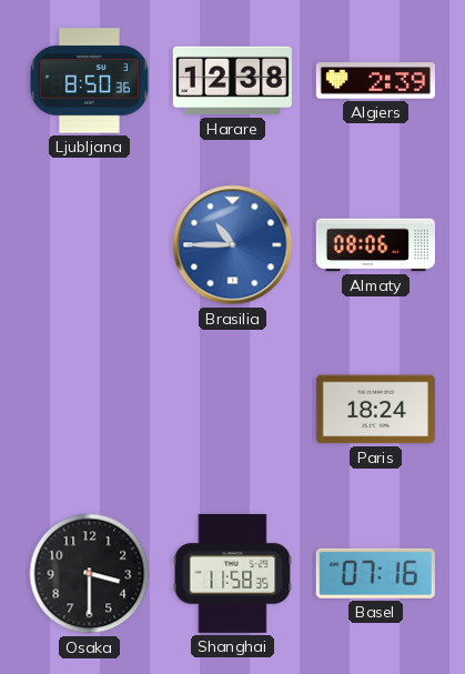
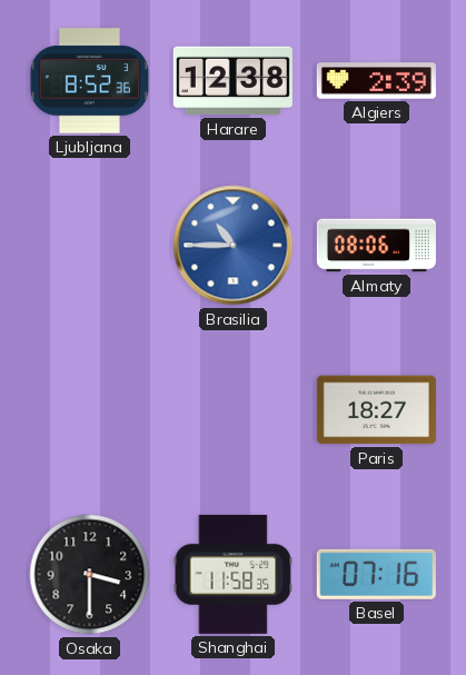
Ljubljana: 8:50 -> 8:52 (89, 81)
Paris: 18:24 -> 18:27 (376, 410)
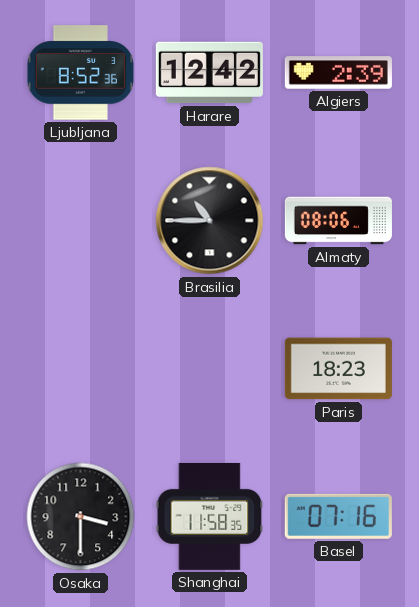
Harare: 12:38 -> 12:42 (209, 73)
Brasilia dial: blue -> black (210, 221)
Paris: 18:27 -> 18:23 (338, 369)
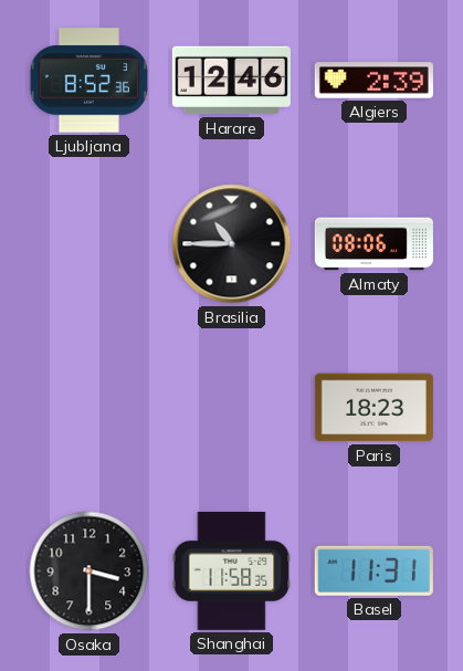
Harare: 12:42 -> 12:46 (231, 81)
Basel: 07:16 -> 11:31 (373, 570)
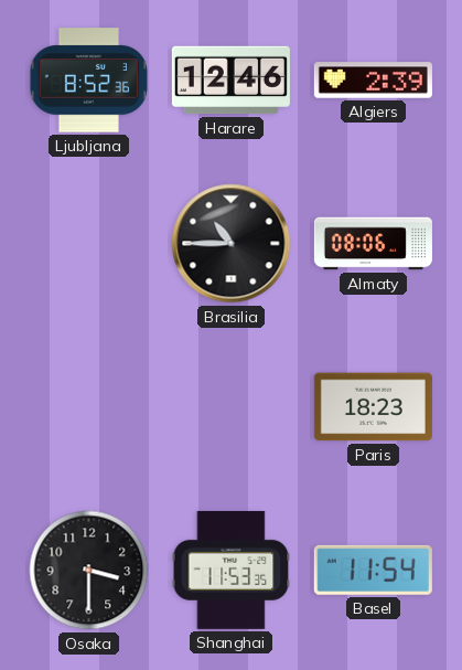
Shanghai: 11:58 -> 11:53 (232, 570)
Basel: 11:31 -> 11:54 (373, 570)
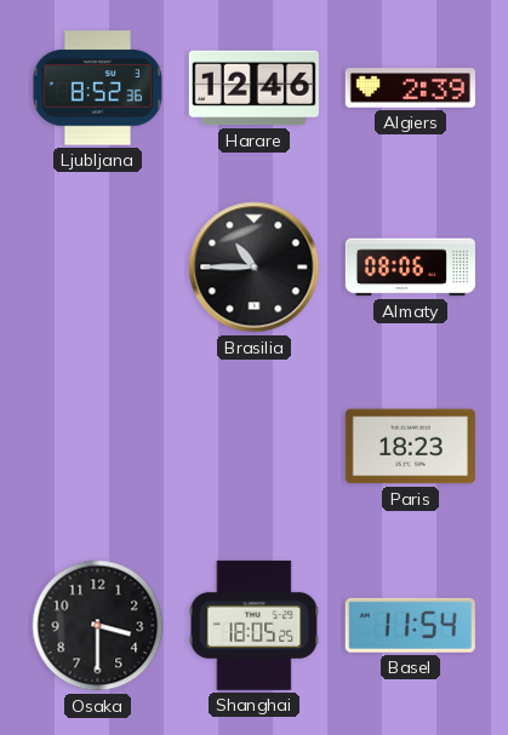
Shanghai: 11:53 -> 18:05 (255, 625)
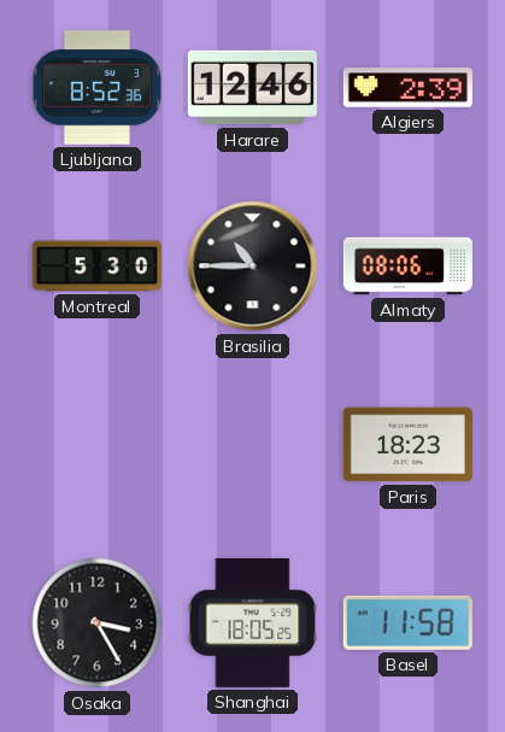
Montreal: none -> 5:30 (96, 267)
Osaka: 3:30 -> 3:25 (98, 623)
Basel: 11:54 -> 11:58 (407, 622)
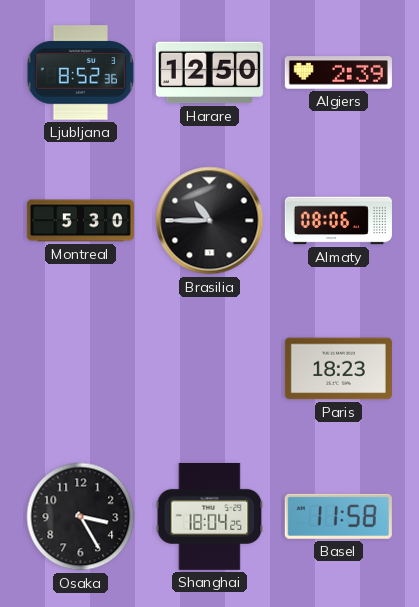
Harare: 12:46 -> 12:50 (209, 73)
Shanghai: 18:05 -> 18:04 (210, 516)
